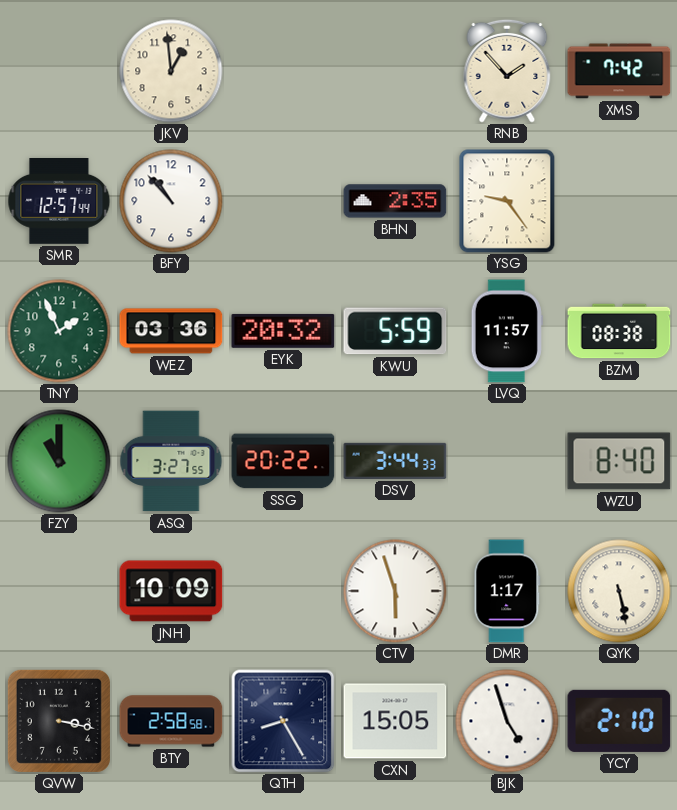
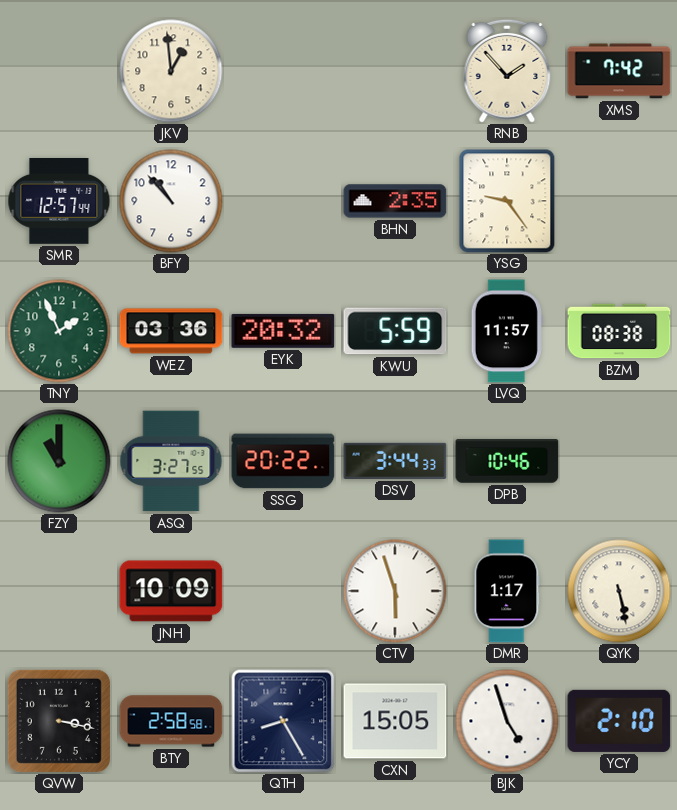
DPB: none -> 10:46 (507, 461)
WZU: 8:40 -> none (619, 461)
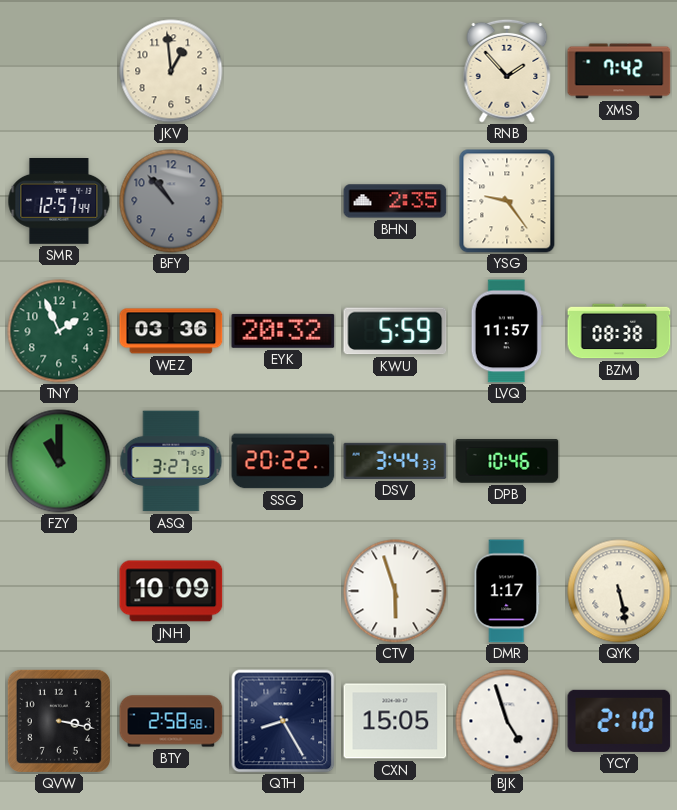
BFY dial: white -> grey (171, 201)
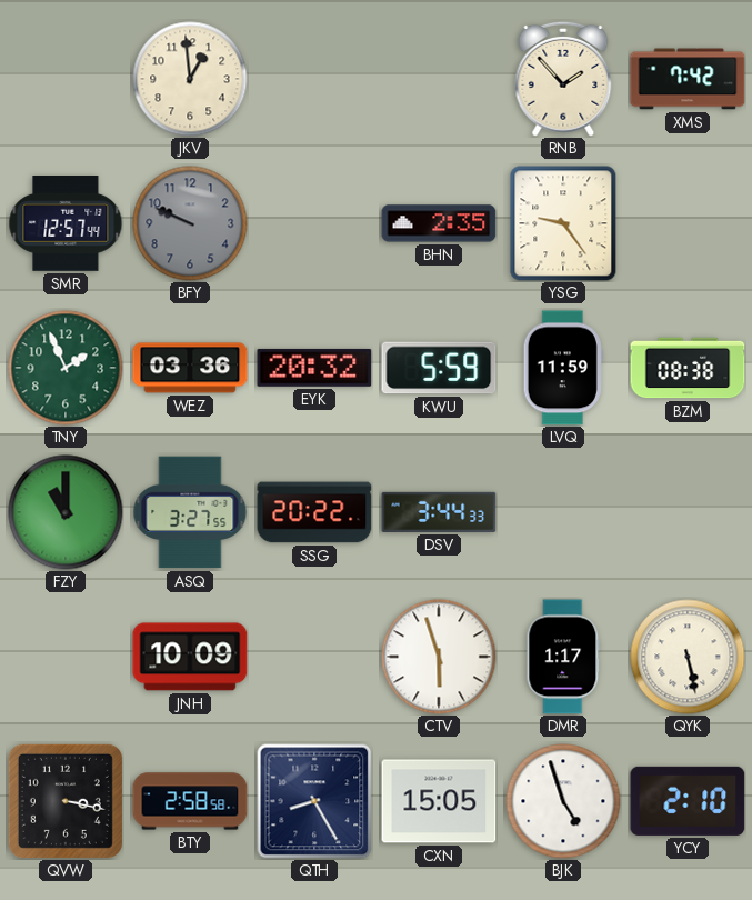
BFY: 10:53 -> 9:49 (190, 223)
LVQ: 11:57 -> 11:59 (563, 368)
DPB: 10:46 -> none (507, 461)
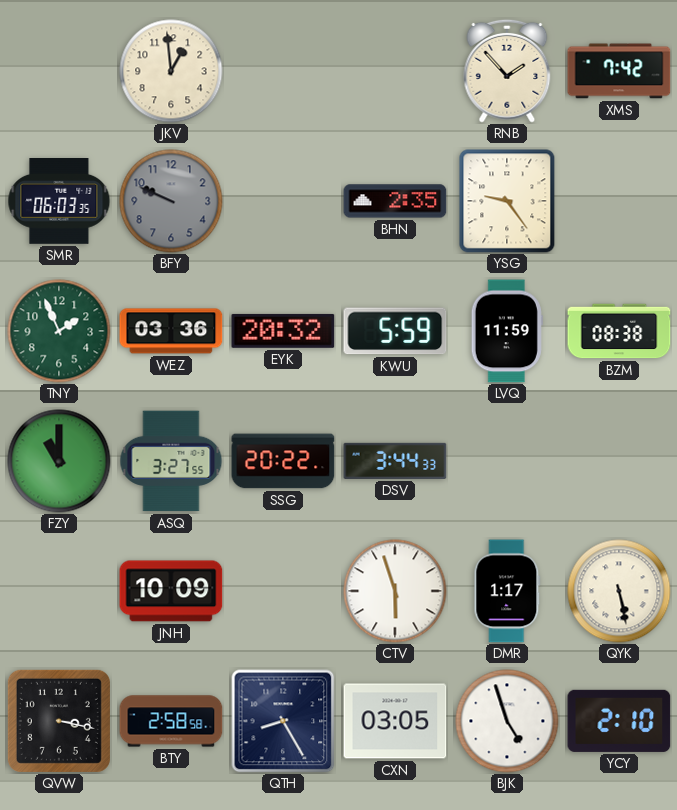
SMR: 12:57 -> 06:03 (59, 202)
CXN: 15:05 -> 03:05 (395, 721)
